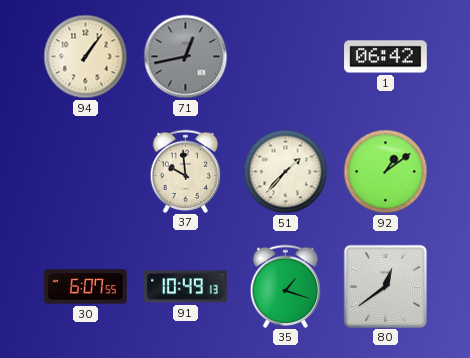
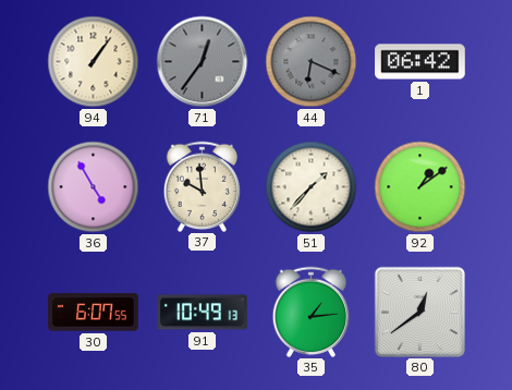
71: 12:43 -> 12:36 (203, 62)
44: none -> 6:19 (312, 62)
36: none -> 4:55 (94, 187)
35: 1:18 -> 1:14 (312, 312)
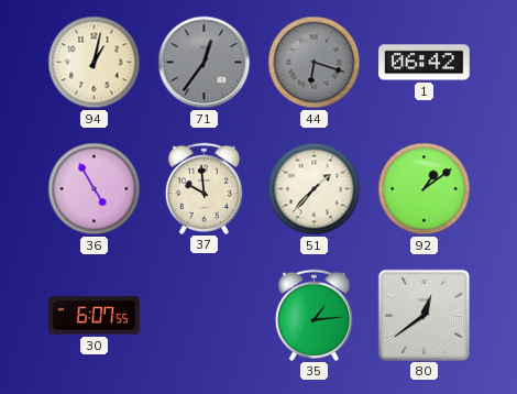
94: 1:06 -> 1:02 (95, 63)
44: 6:19 -> 6:18 (315, 63)
91: 10:49 -> none (203, 313)
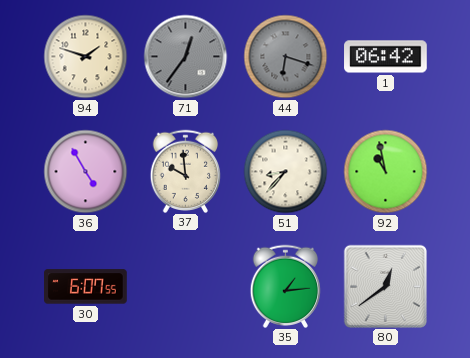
94: 1:02 -> 1:48 (86, 57)
51: 1:37 -> 8:37 (286, 172)
92: 1:09 -> 10:58 (386, 172)
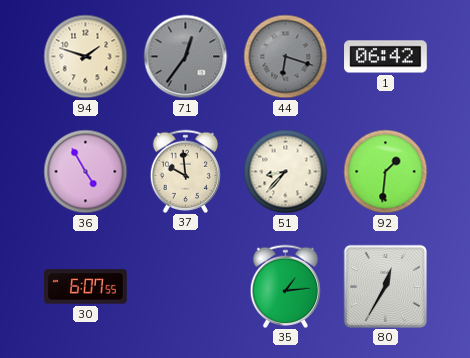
92: 10:58 -> 1:31 (386, 172)
80: 12:39 -> 12:35 (385, 286)
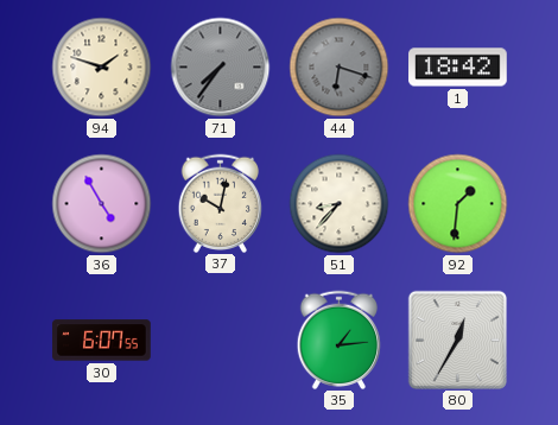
71: 12:36 -> 7:36 (221, 68)
1: 06:42 -> 18:42 (458, 68)
37: 9:59 -> 10:02 (221, 203)
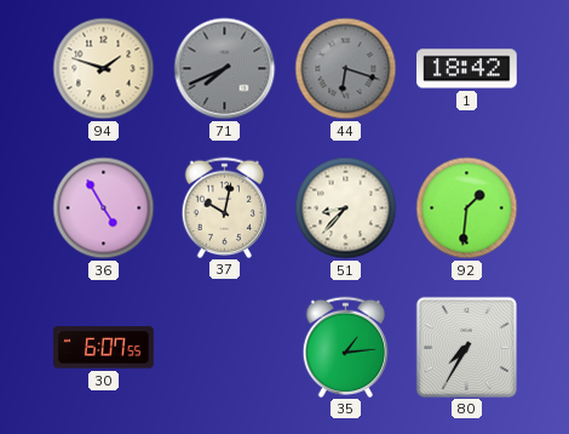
71: 7:36 -> 7:41 (225, 69)
80: 12:35 -> 7:35 (466, 347)
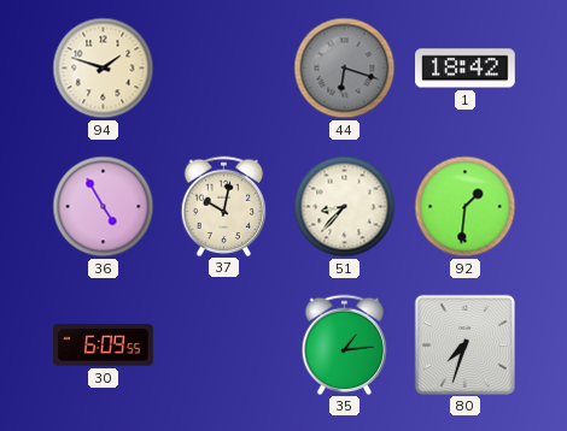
71: 7:41 -> none (225, 69)
30: 6:07 -> 6:09 (104, 346)
80: 7:35 -> 7:33 (464, 344)
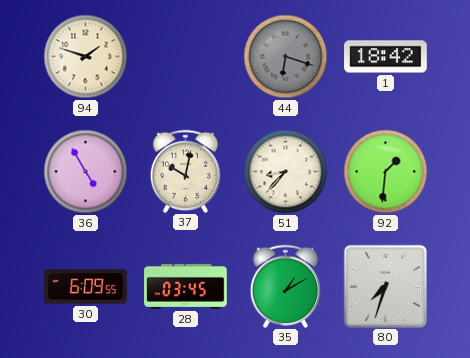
28: none -> 03:45 (186, 286)
35: 1:14 -> 1:10 (286, 286)
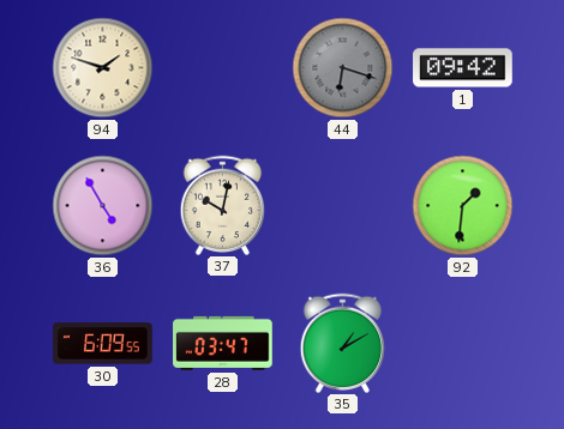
1: 18:42 -> 09:42 (463, 68)
51: 8:37 -> none (286, 172)
28: 03:45 -> 03:47 (223, 343)
80: 7:33 -> none (385, 286)
